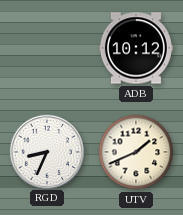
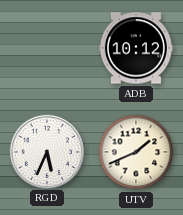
RGD: 8:34 -> 5:34 (46, 151)
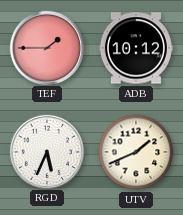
TEF: none -> 1:45 (46, 47)
